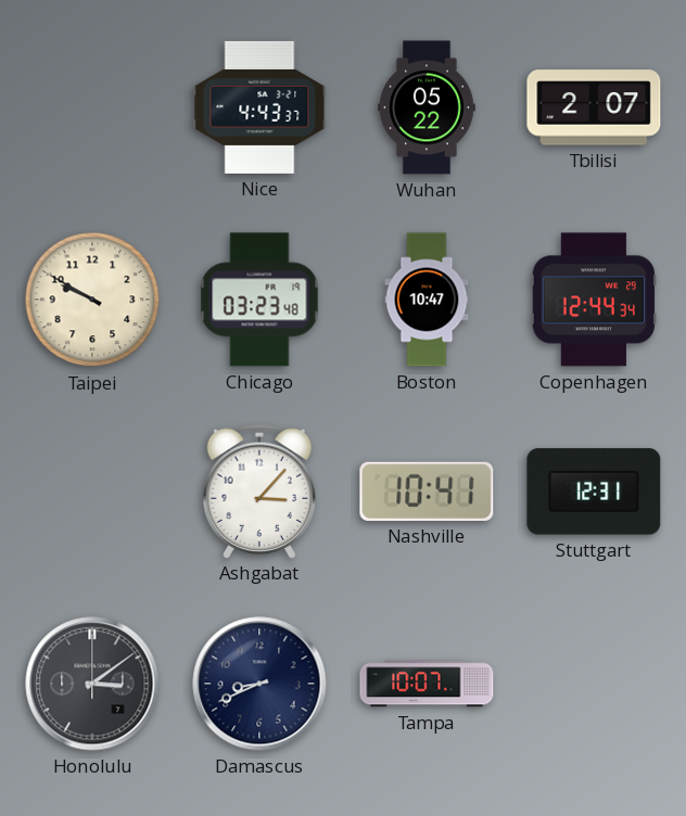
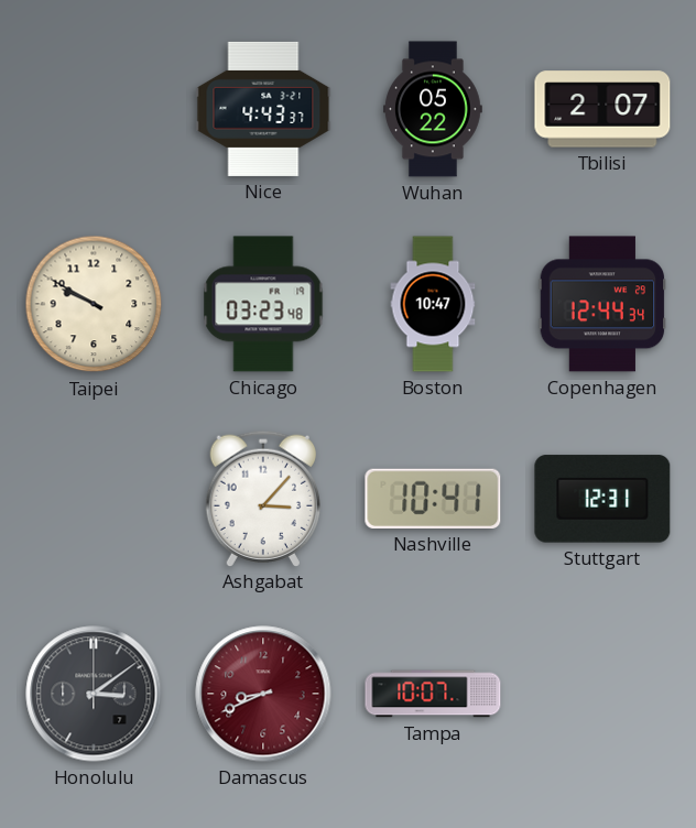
Damascus dial: navy -> burgundy (263, 694)
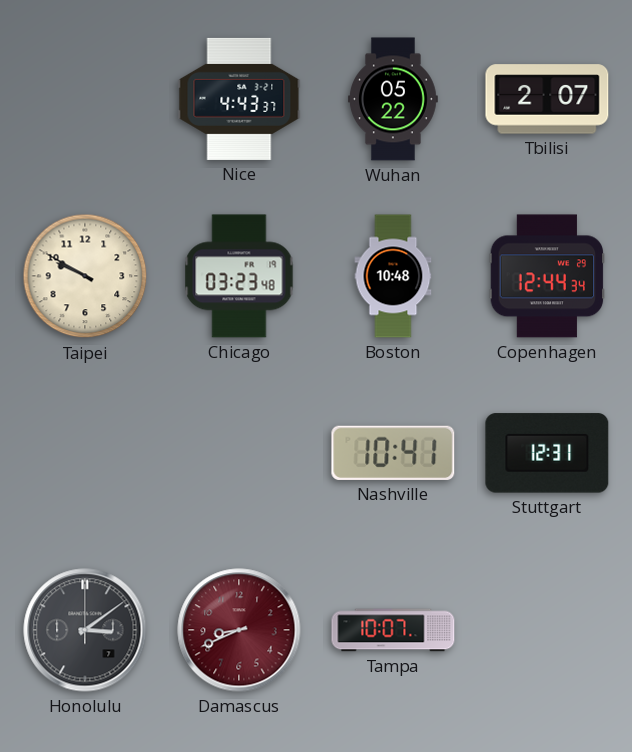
Boston: 10:47 -> 10:48 (393, 276)
Ashgabat: 3:07 -> none (262, 498)
